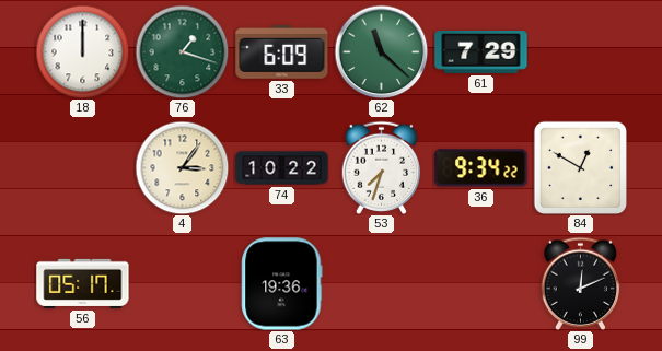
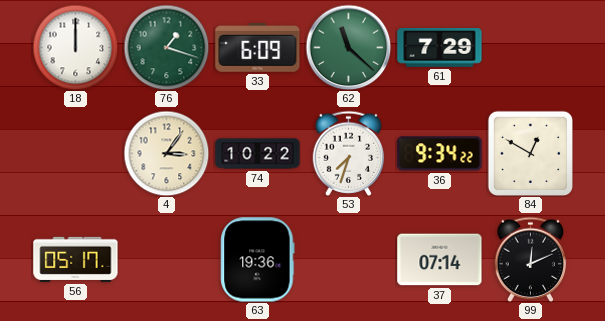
37: none -> 07:14 (440, 260)
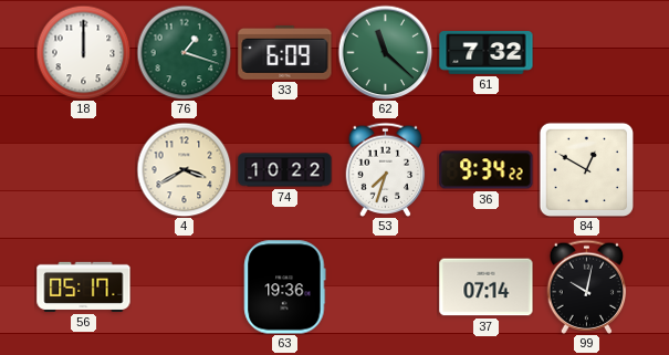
61: 7:29 -> 7:32 (487, 53)
4: 3:06 -> 3:40 (184, 169)
99: 12:11 -> 10:02 (587, 286)
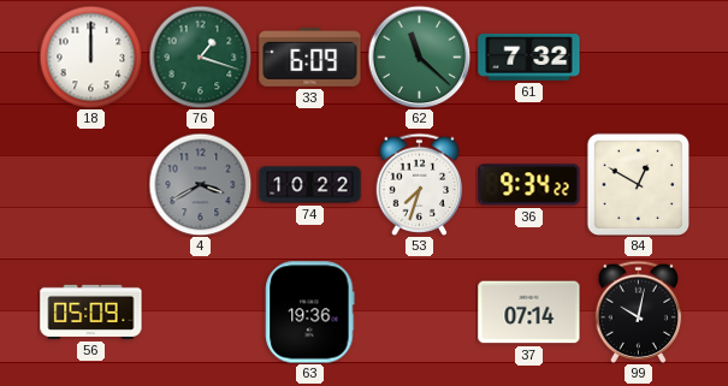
4 dial: cream -> grey (200, 184)
56: 05:17 -> 05:09 (91, 311)
